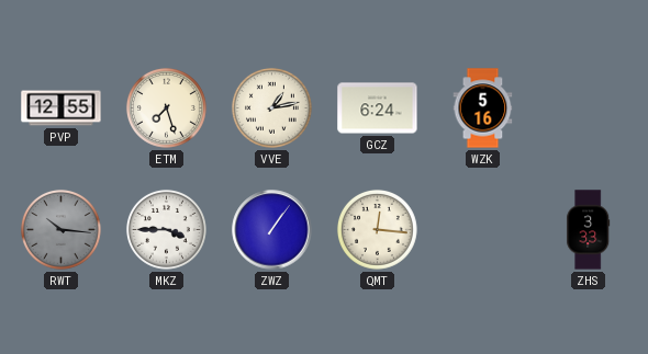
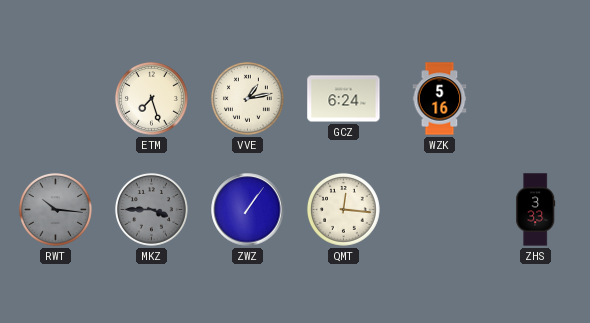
PVP: 12:55 -> none (62, 109)
MKZ dial: white -> grey (151, 209)
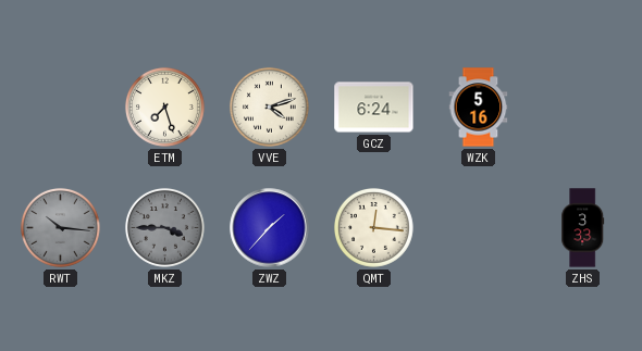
VVE: 1:13 -> 4:12 (269, 106)
ZWZ: 1:06 -> 1:37 (270, 228)
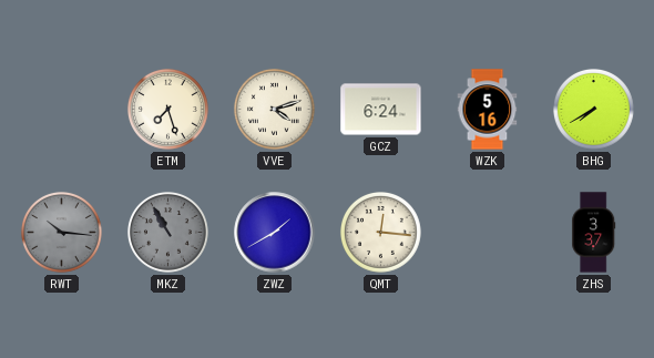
BHG: none -> 7:40 (593, 109)
MKZ: 3:45 -> 10:55 (167, 232)
ZWZ: 1:37 -> 1:40 (275, 233)
ZHS: 3:33 -> 3:37 (594, 233)
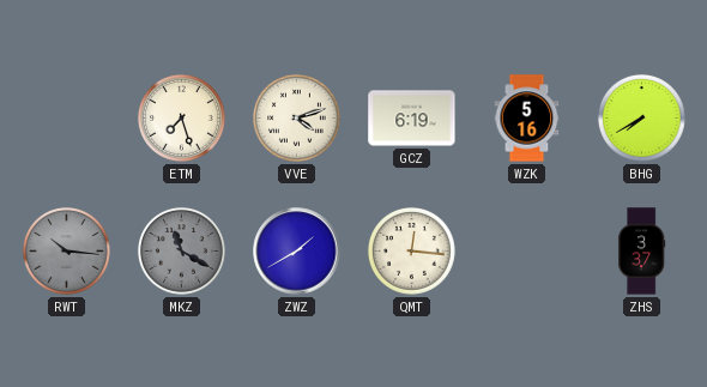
GCZ: 6:24 -> 6:19 (412, 119)
MKZ: 10:55 -> 11:20 (181, 250)
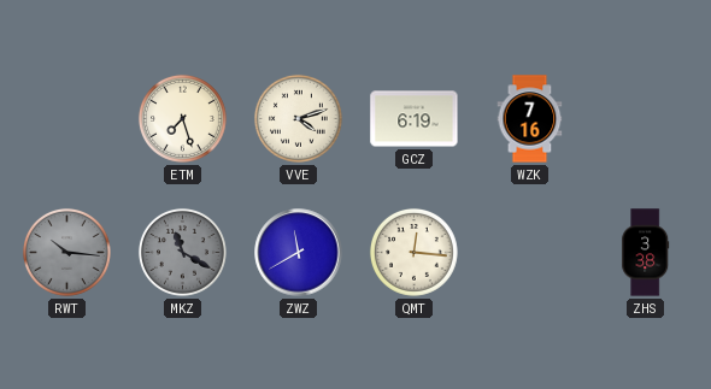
WZK: 5:16 -> 7:16 (530, 119)
BHG: 7:40 -> none (641, 117)
ZWZ: 1:40 -> 11:40 (299, 253)
ZHS: 3:37 -> 3:38 (646, 253)
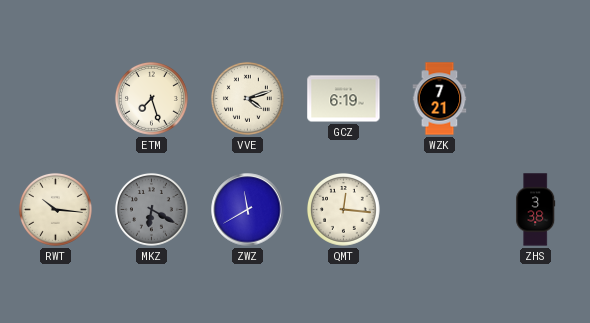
WZK: 7:16 -> 7:21 (440, 99)
RWT dial: grey -> cream (55, 209)
MKZ: 11:20 -> 6:20 (151, 209)
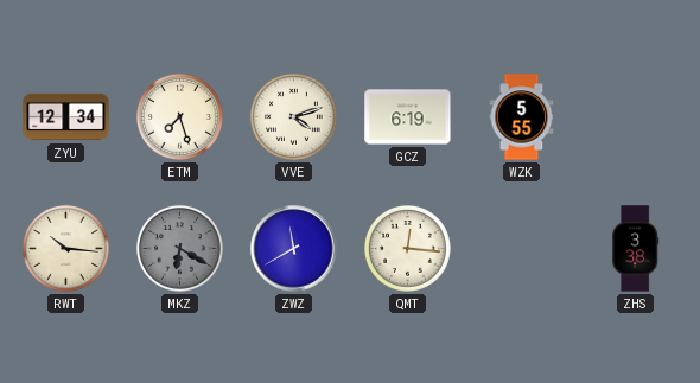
ZYU: none -> 12:34 (66, 117)
WZK: 7:21 -> 5:55 (522, 117)
